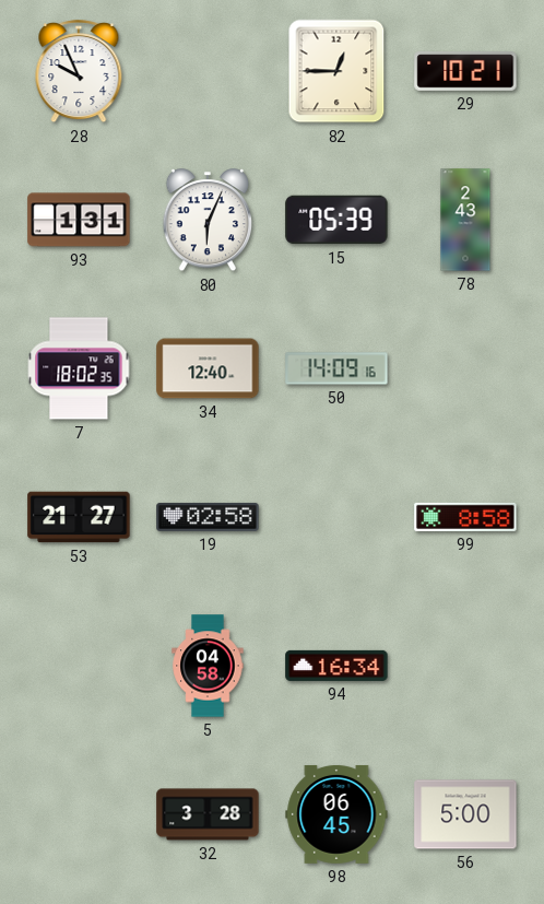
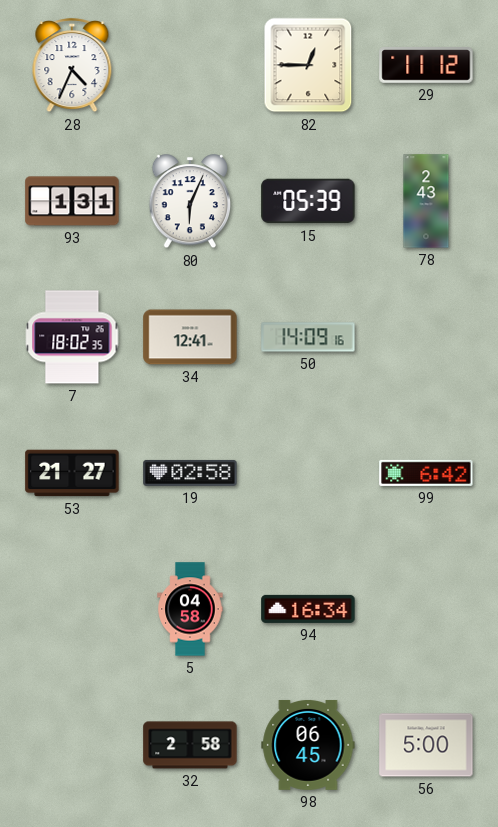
28: 9:56 -> 4:34 (72, 66)
29: 10:21 -> 11:12 (426, 66)
34: 12:40 -> 12:41 (190, 337)
99: 8:58 -> 6:42 (426, 473)
32: 3:28 -> 2:58 (190, 745)
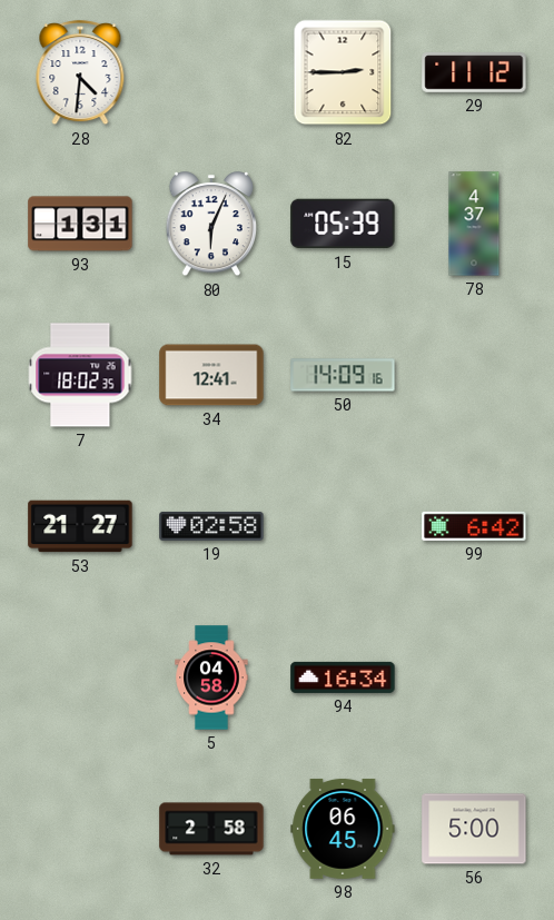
28: 4:34 -> 4:31 (80, 73)
82: 12:45 -> 2:45 (343, 72)
78: 2:43 -> 4:37 (474, 224)
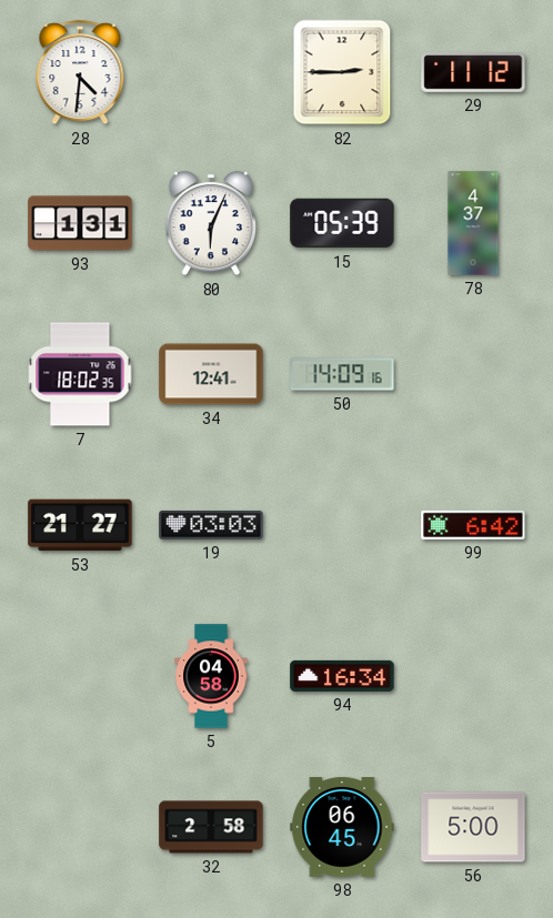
19: 02:58 -> 03:03 (211, 525)
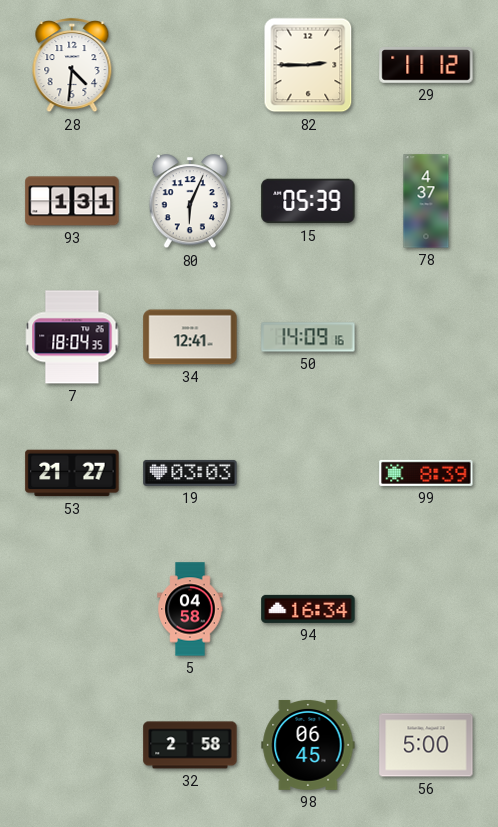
7: 18:02 -> 18:04 (72, 337)
99: 6:42 -> 8:39 (426, 473)
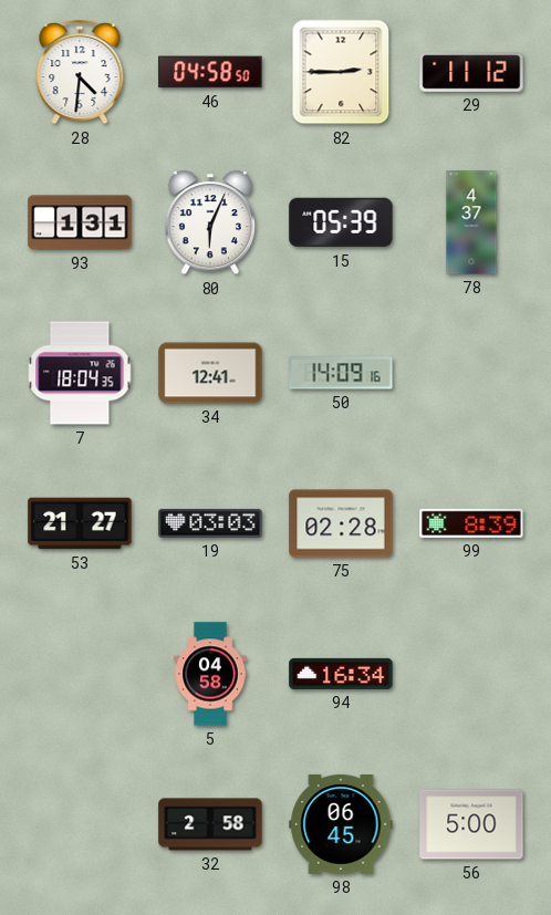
46: none -> 04:58 (210, 72)
75: none -> 02:28 (341, 523)
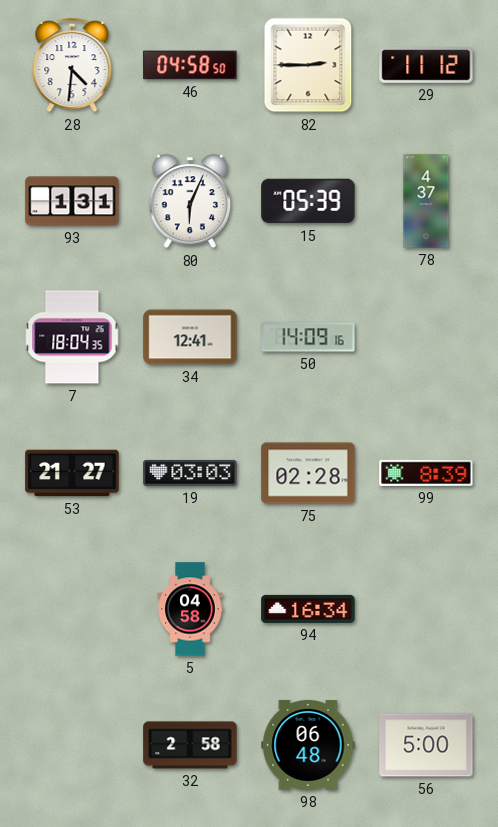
98: 06:45 -> 06:48 (308, 745)
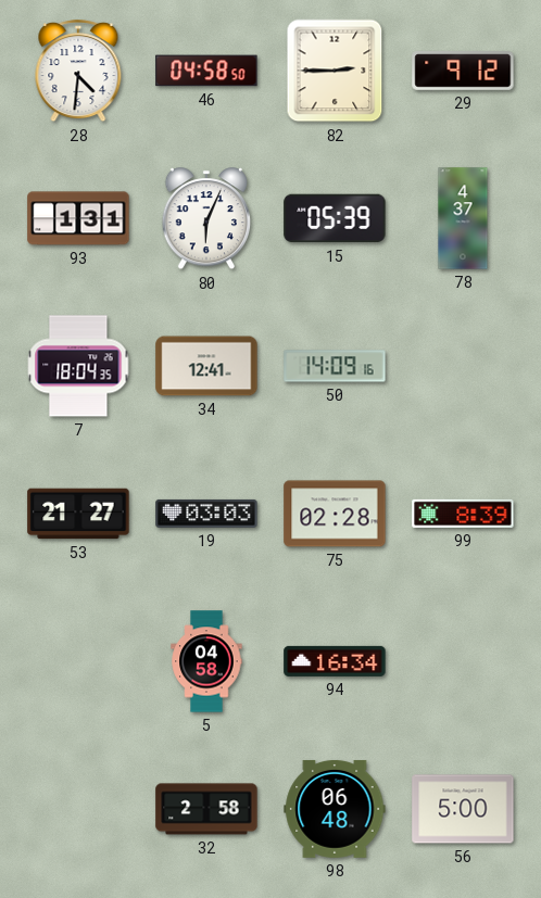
29: 11:12 -> 9:12 (463, 72)
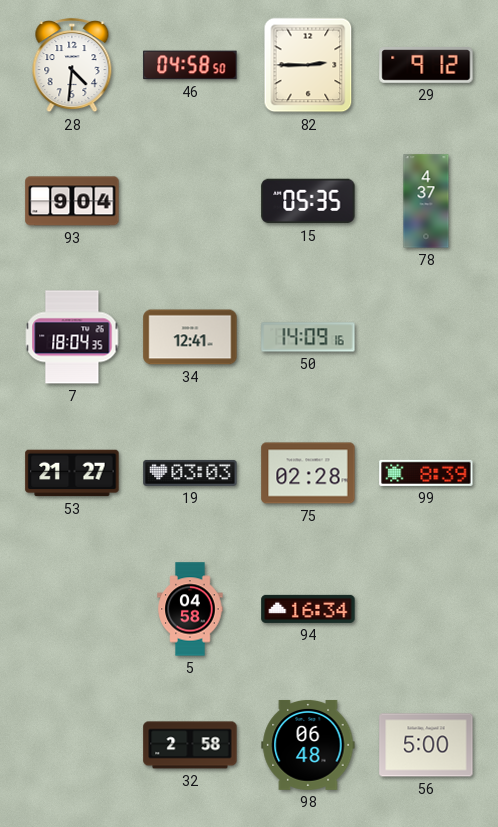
93: 1:31 -> 9:04 (72, 201)
80: 6:04 -> none (206, 219)
15: 05:39 -> 05:35 (308, 201)
